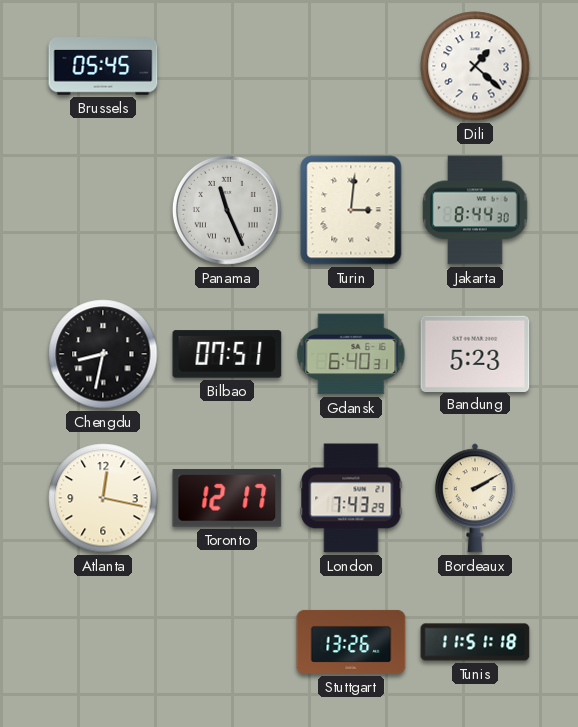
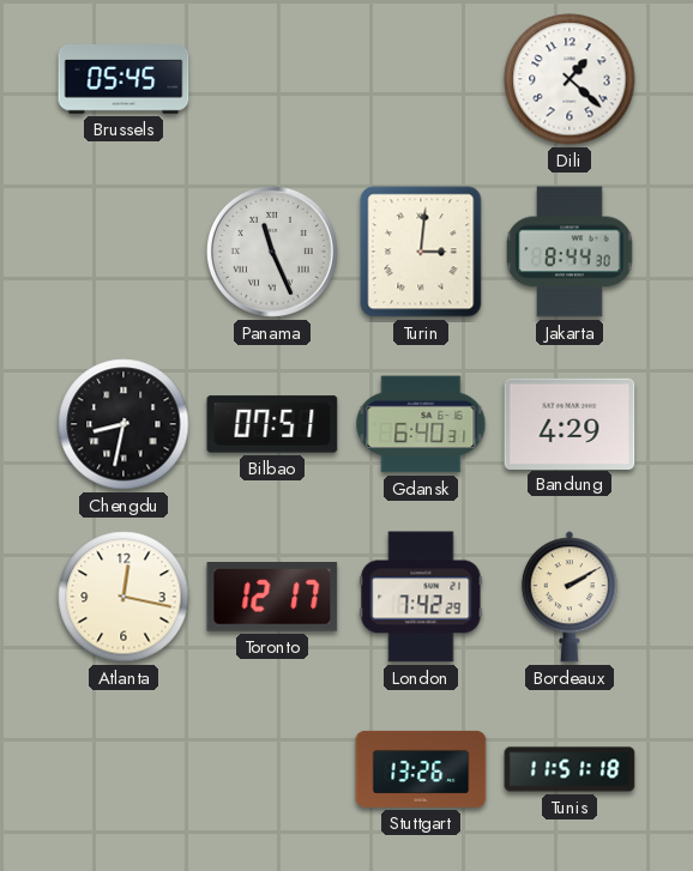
Bandung: 5:23 -> 4:29 (570, 423)
London: 7:43 -> 7:42 (421, 597)
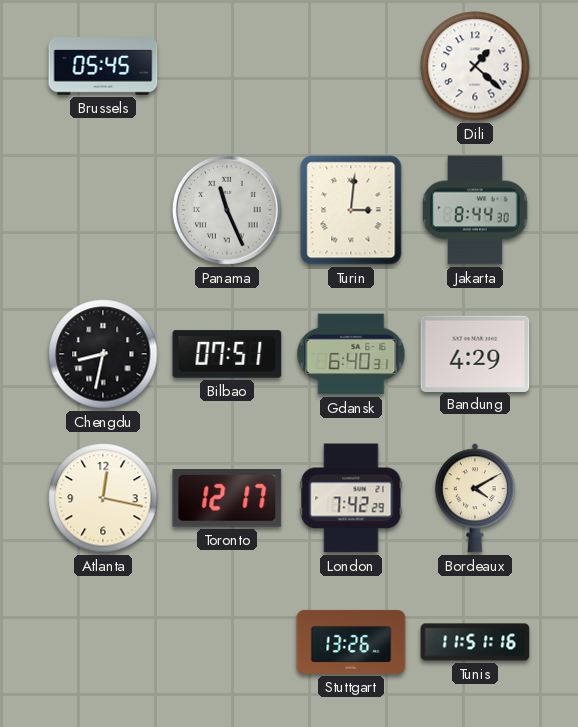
Bordeaux: 2:10 -> 4:10 (475, 498)
Tunis: 11:51:18 -> 11:51:16 (475, 642)
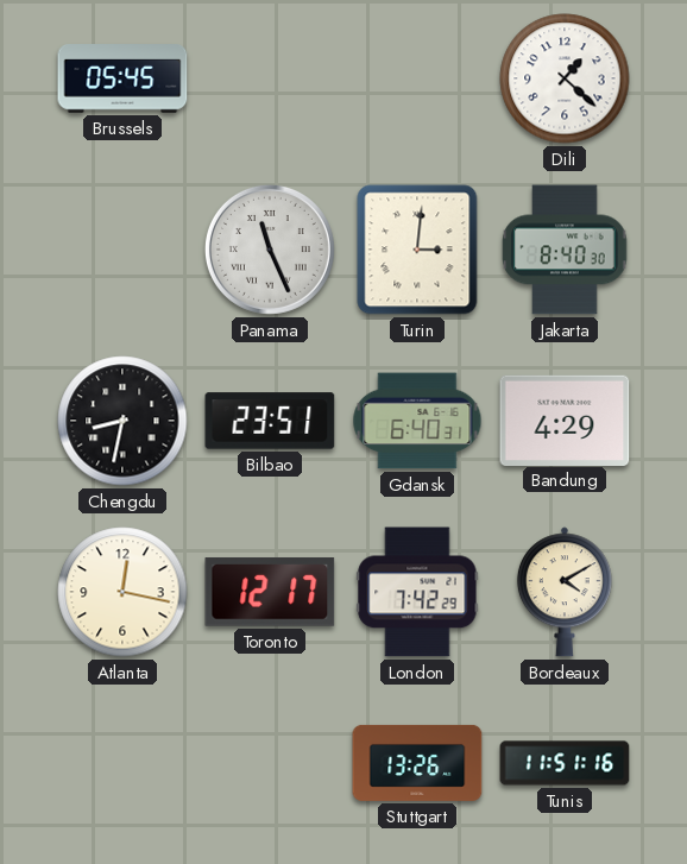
Jakarta: 8:44 -> 8:40 (565, 250)
Bilbao: 07:51 -> 23:51 (270, 421)
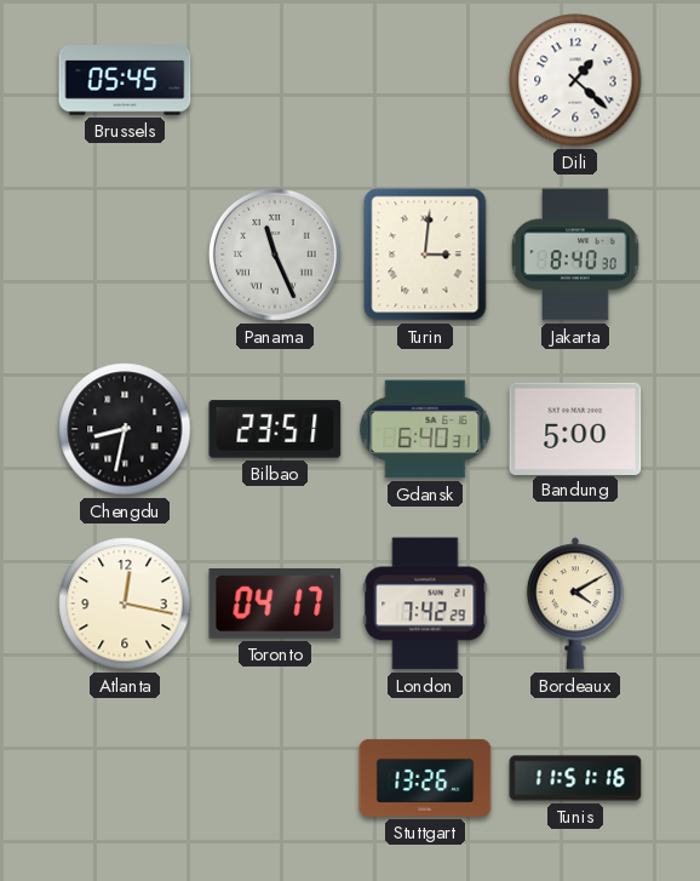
Bandung: 4:29 -> 5:00 (575, 428)
Toronto: 12:17 -> 04:17 (275, 605)
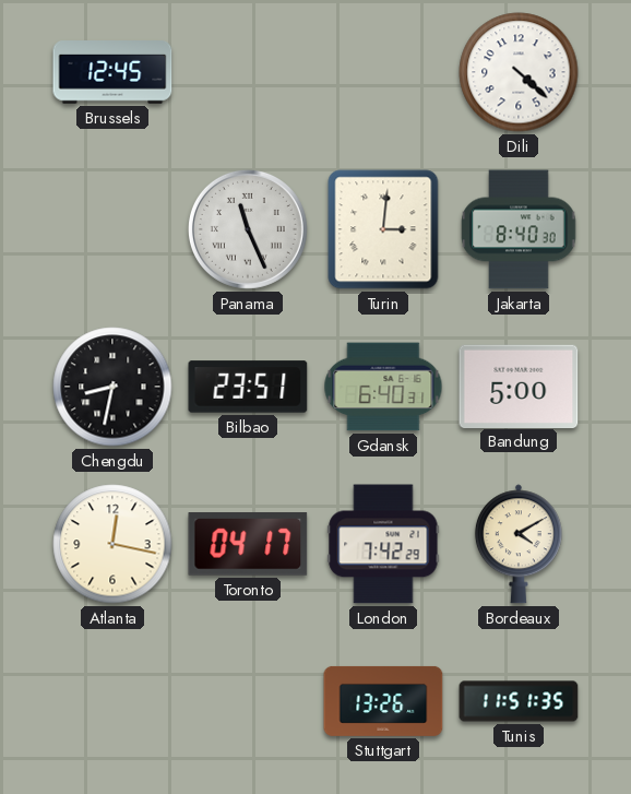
Brussels: 05:45 -> 12:45 (112, 73)
Dili: 1:22 -> 4:22 (519, 72)
Tunis: 11:51:16 -> 11:51:35 (519, 701)
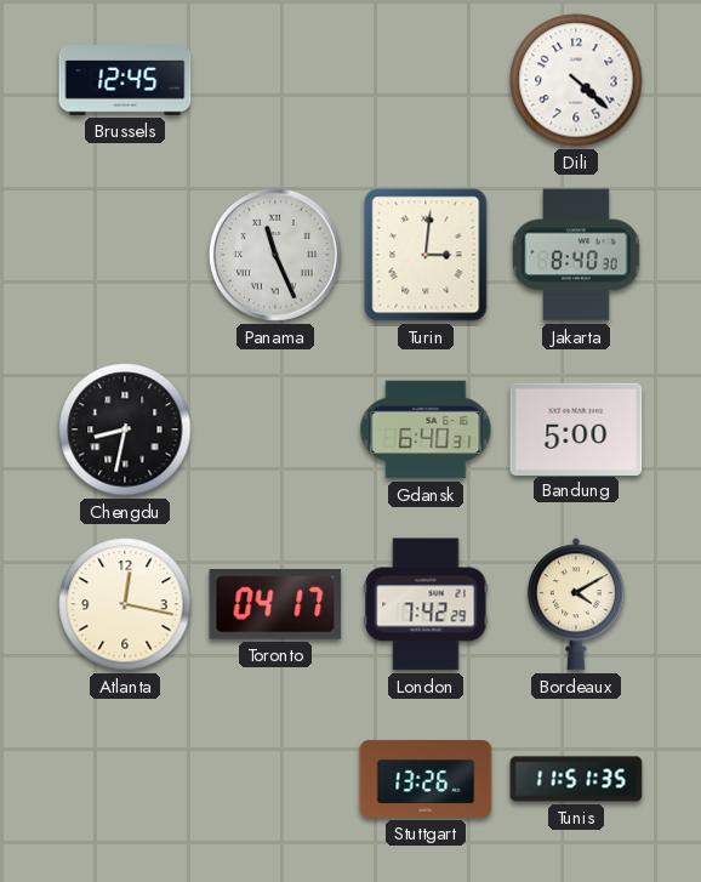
Bilbao: 23:51 -> none (248, 387)
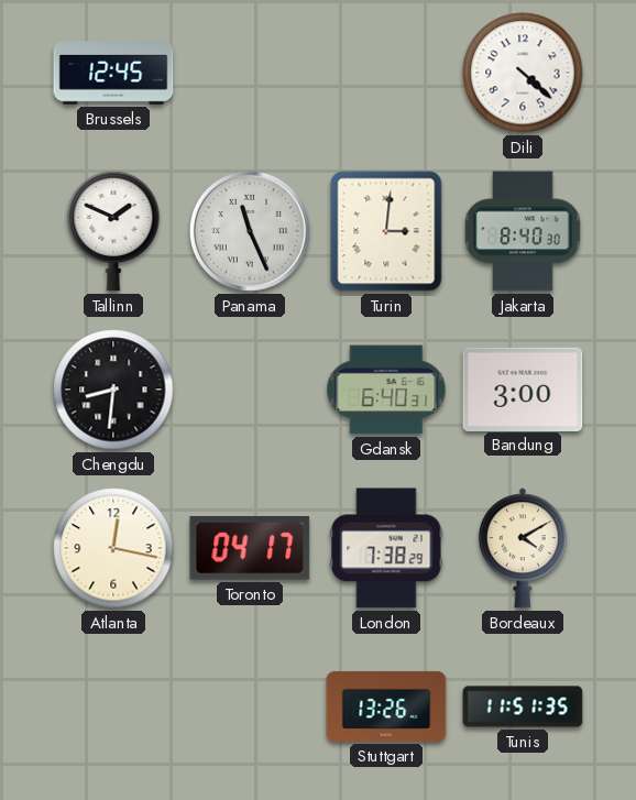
Tallinn: none -> 1:49 (113, 231)
Chengdu: 8:32 -> 8:31 (113, 390)
Bandung: 5:00 -> 3:00 (523, 388)
London: 7:42 -> 7:38 (386, 548)
